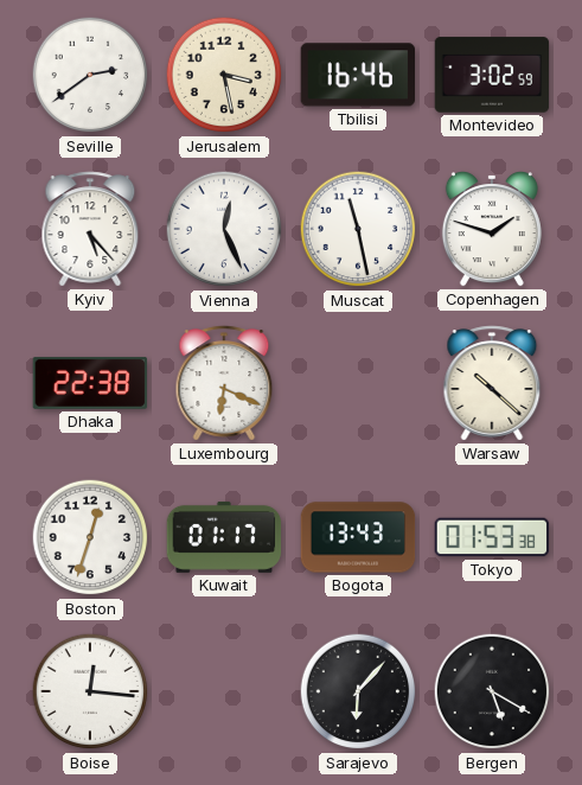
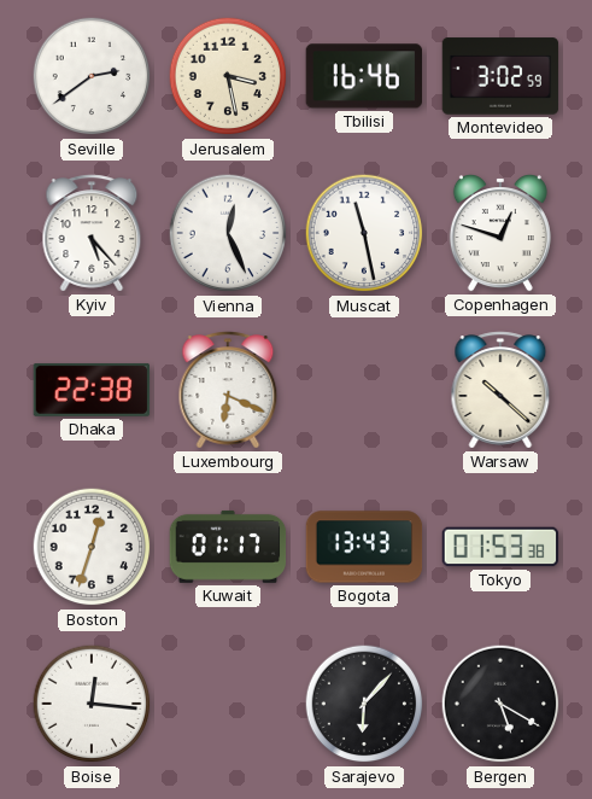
Copenhagen: 1:48 -> 12:48 (500, 234)
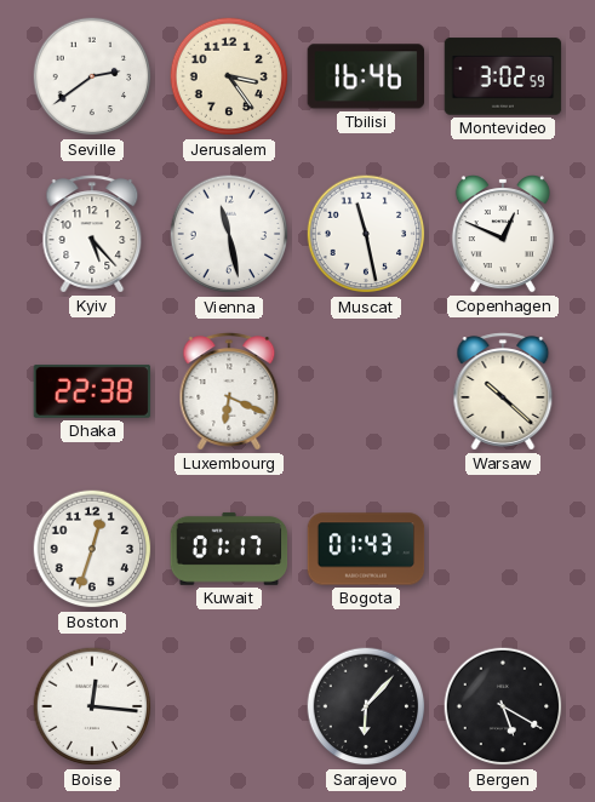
Jerusalem: 3:28 -> 3:24 (229, 76)
Vienna: 12:26 -> 11:28 (229, 234)
Copenhagen: 12:48 -> 12:49 (503, 235)
Bogota: 13:43 -> 01:43 (366, 549)
Tokyo: 01:53 -> none (500, 547)
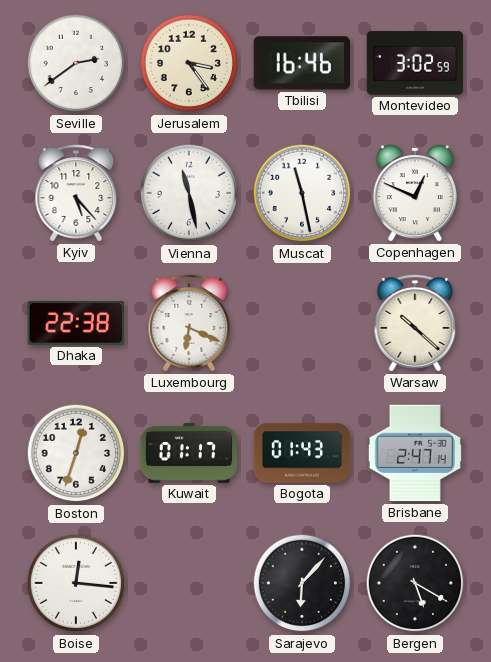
Brisbane: none -> 2:47 (415, 453)
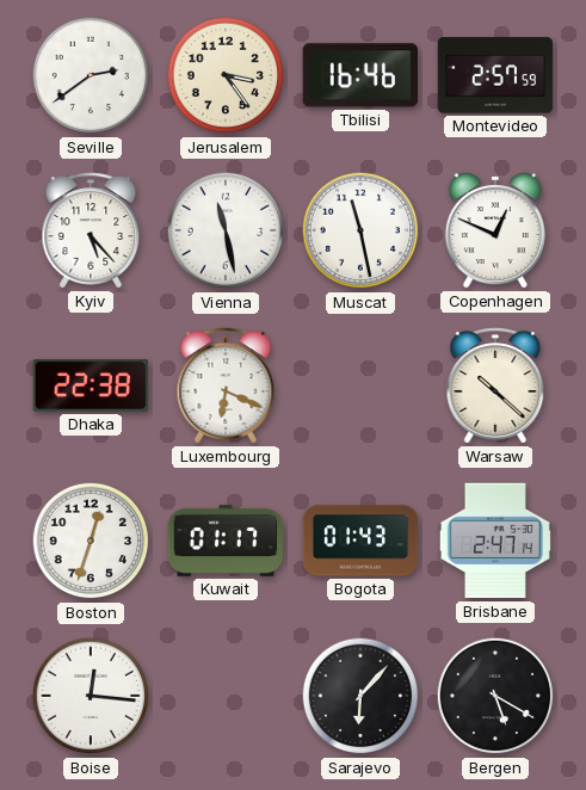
Montevideo: 3:02 -> 2:57 (495, 75)
